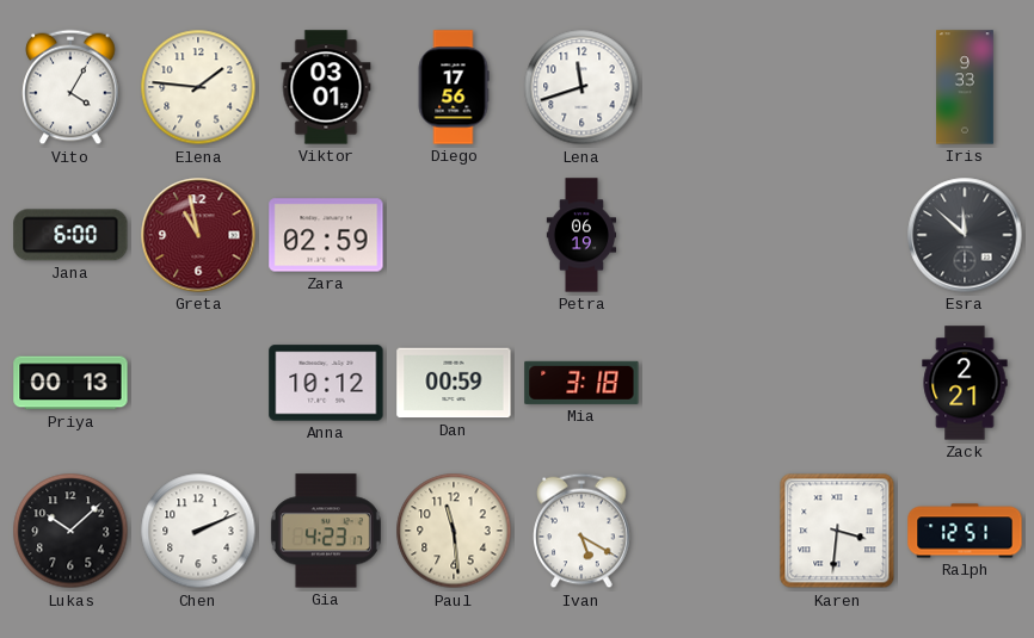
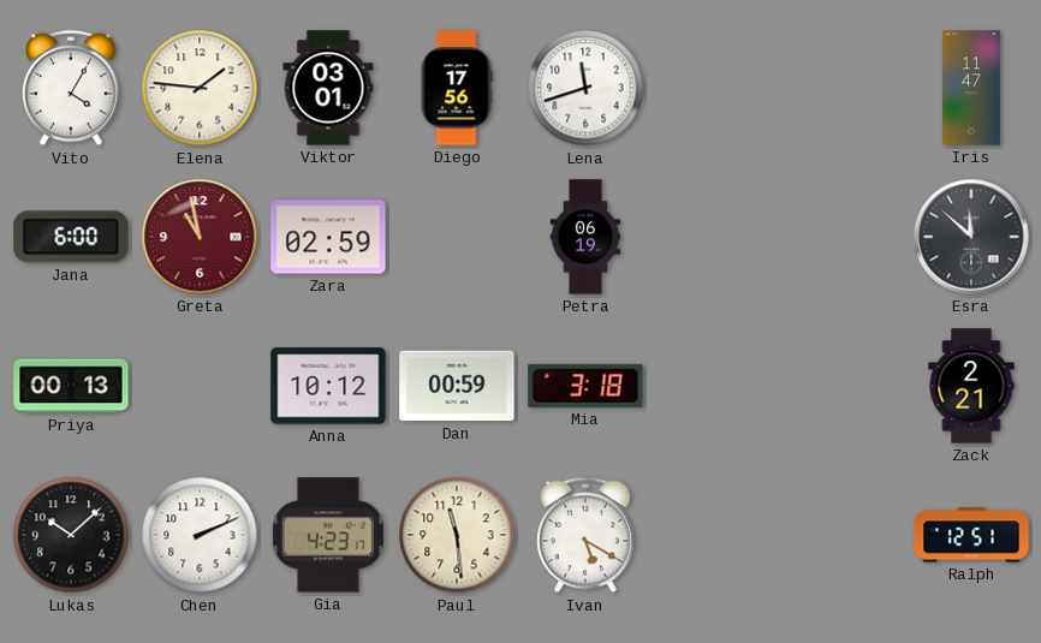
Iris: 9:33 -> 11:47 (971, 88)
Karen: 3:31 -> none (837, 531)
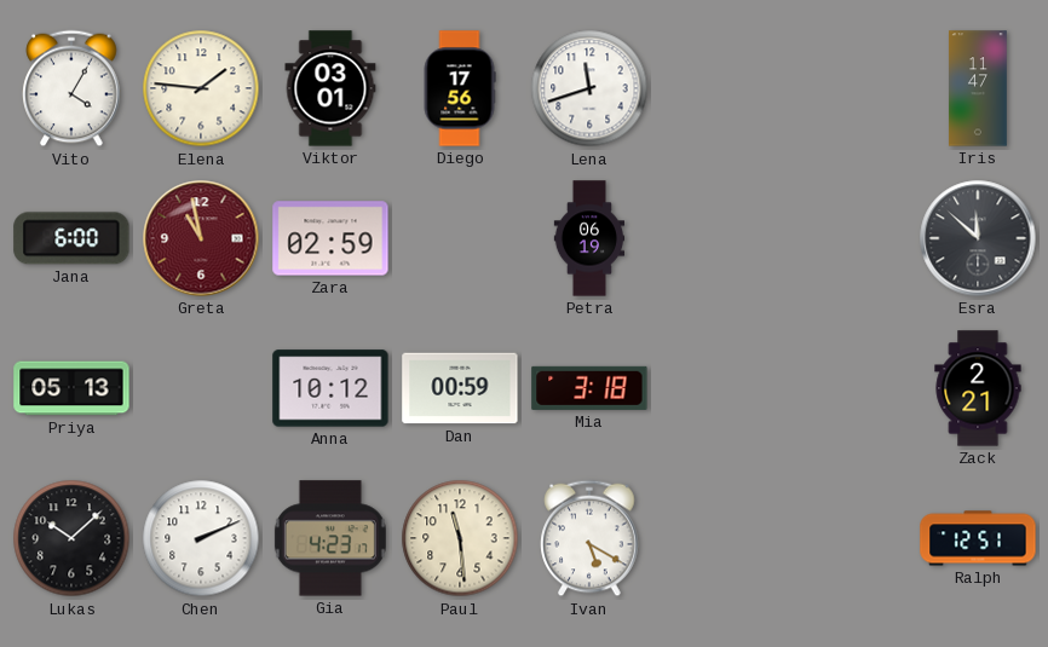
Priya: 00:13 -> 05:13 (71, 388)
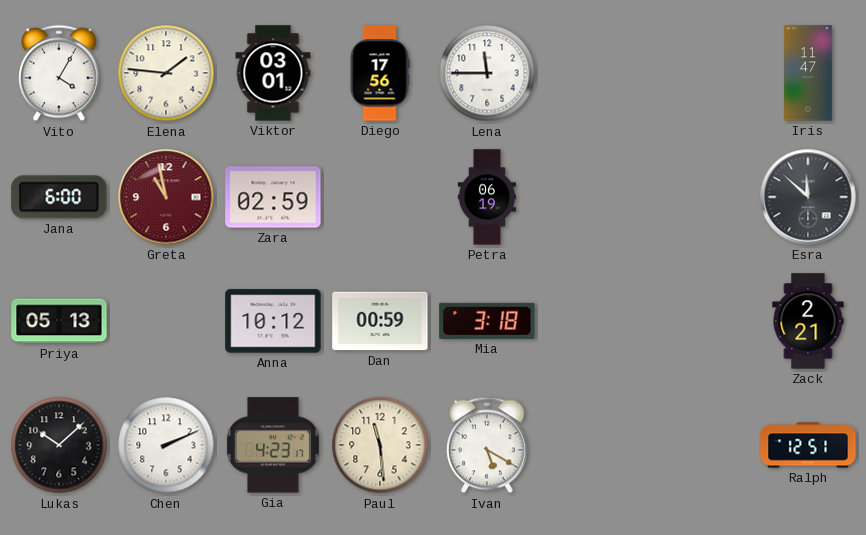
Lena: 11:42 -> 11:45 (487, 73)
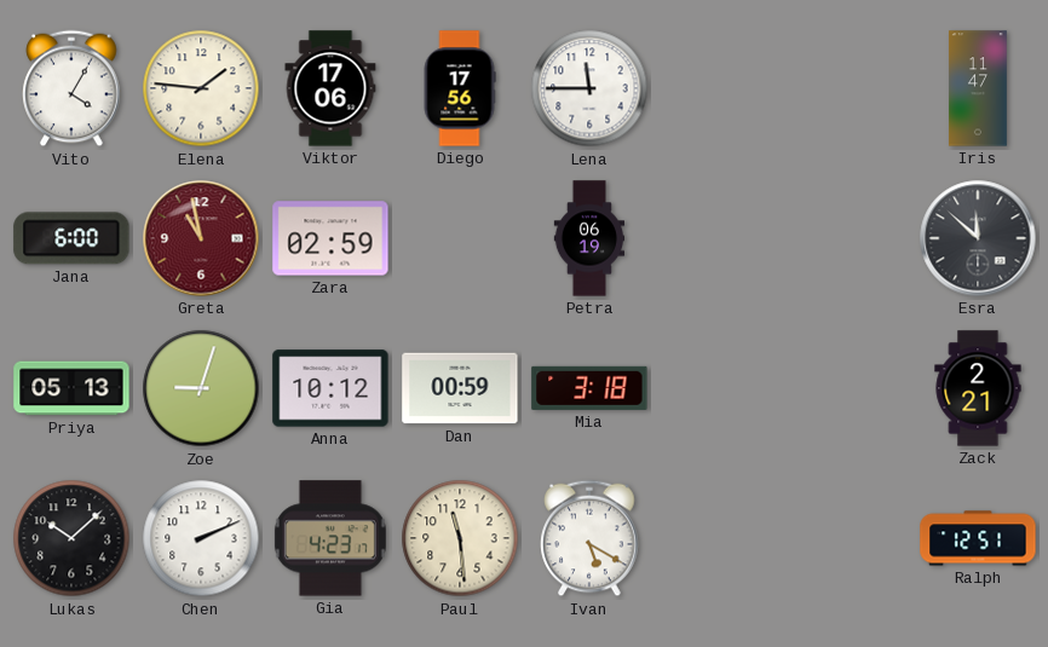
Viktor: 03:01 -> 17:06 (330, 88)
Zoe: none -> 9:03 (201, 388)
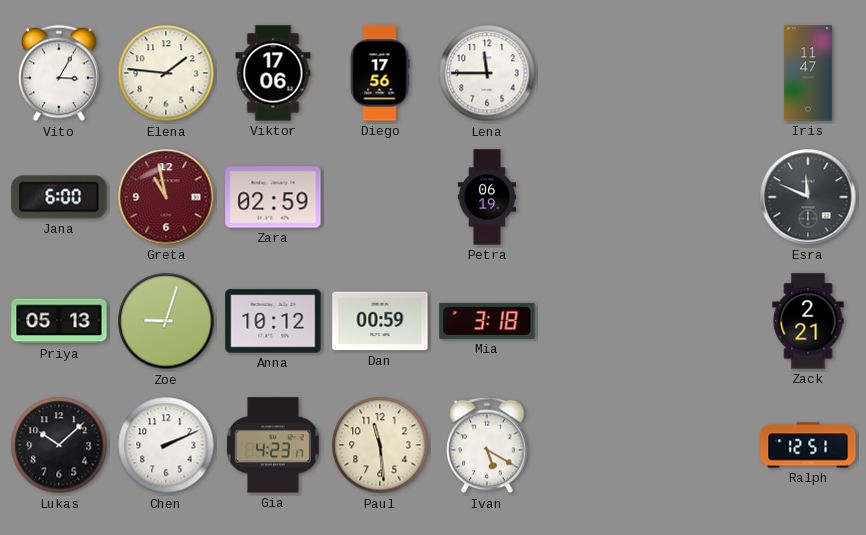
Vito: 4:05 -> 3:05 (59, 73)
Esra: 11:52 -> 11:49 (808, 197)
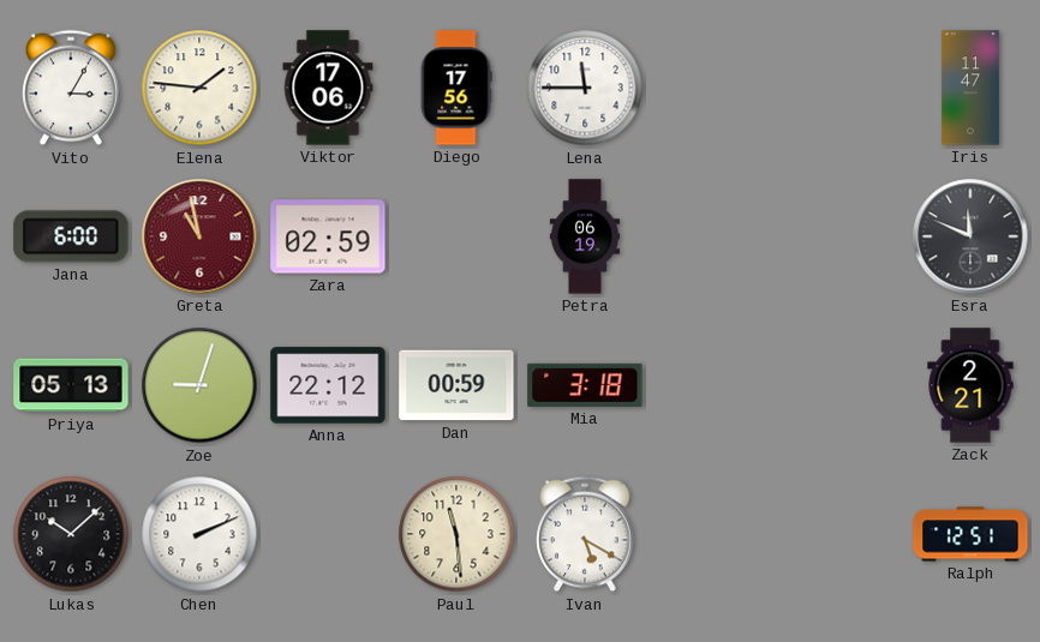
Anna: 10:12 -> 22:12 (328, 385)
Gia: 4:23 -> none (273, 445)
